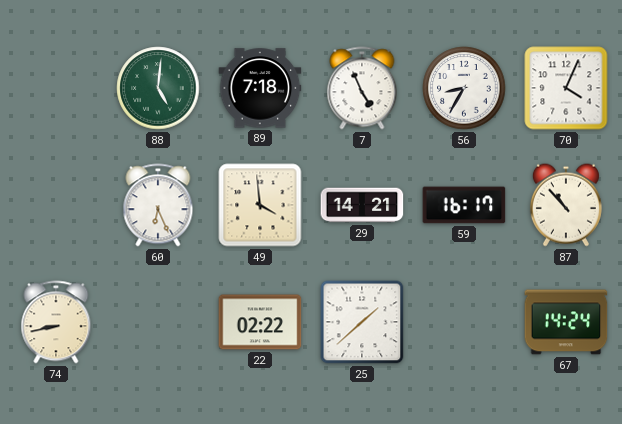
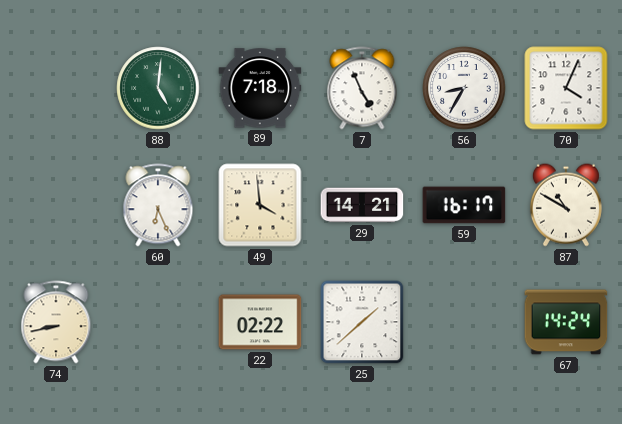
87: 10:53 -> 10:50 (566, 205)
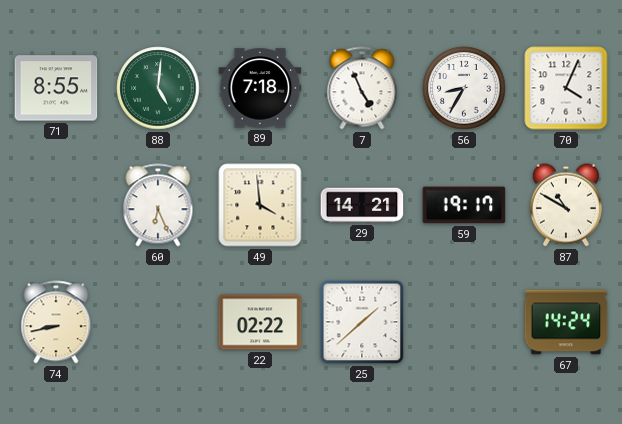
71: none -> 8:55 (56, 88)
59: 16:17 -> 19:17 (464, 205)
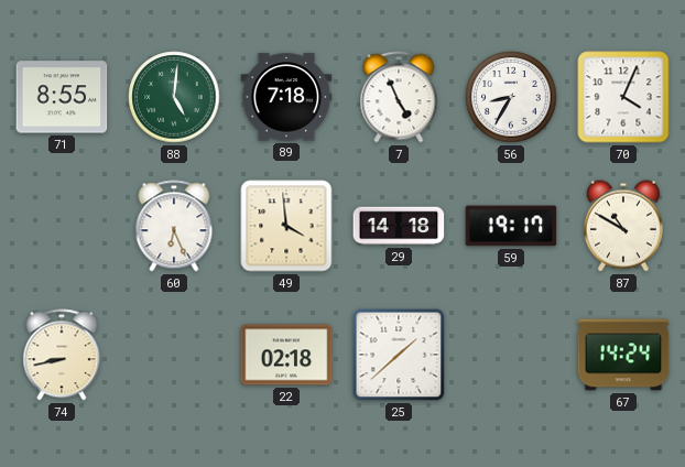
29: 14:21 -> 14:18 (399, 226)
22: 02:22 -> 02:18 (286, 355)
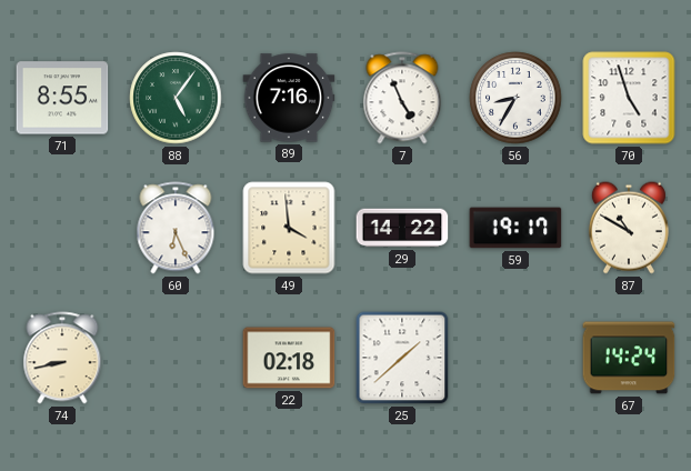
88: 5:01 -> 5:06 (176, 98)
89: 7:18 -> 7:16 (289, 98)
70: 4:04 -> 4:57 (629, 98)
29: 14:18 -> 14:22 (402, 228)
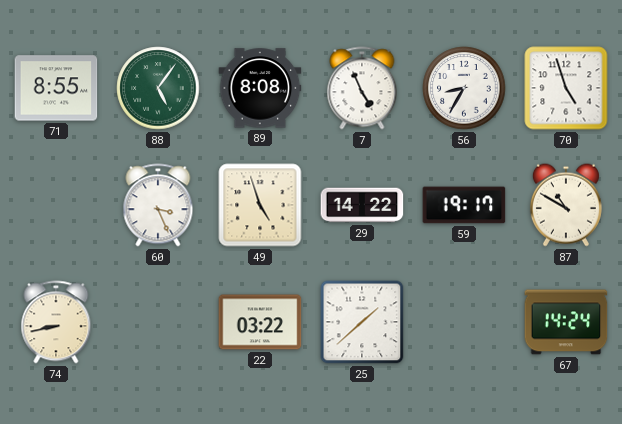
89: 7:16 -> 8:08 (260, 88)
60: 6:26 -> 3:26 (158, 205)
49: 3:59 -> 4:57 (260, 205)
22: 02:18 -> 03:22 (260, 322)
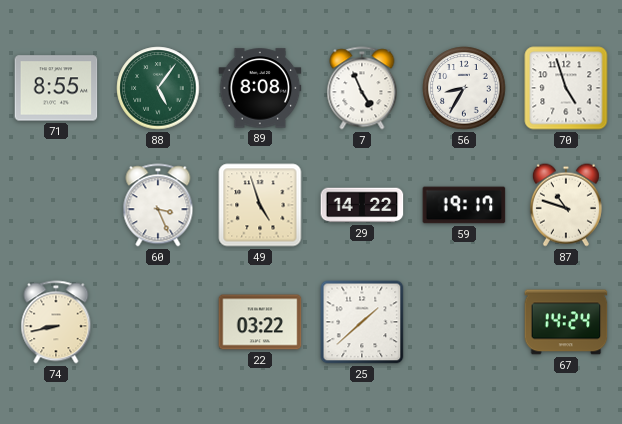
87: 10:50 -> 10:48 (566, 205)
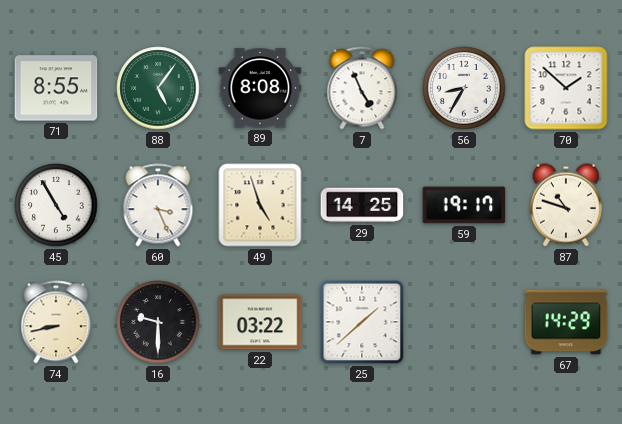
70: 4:57 -> 1:52 (566, 88)
45: none -> 4:55 (56, 205)
29: 14:22 -> 14:25 (362, 205)
16: none -> 9:30 (158, 322)
67: 14:24 -> 14:29 (566, 322)
